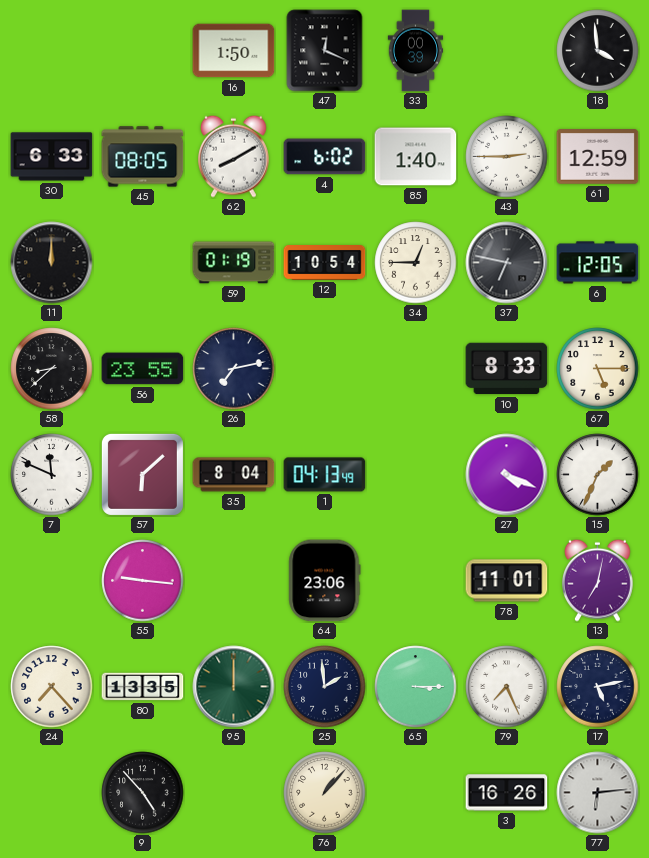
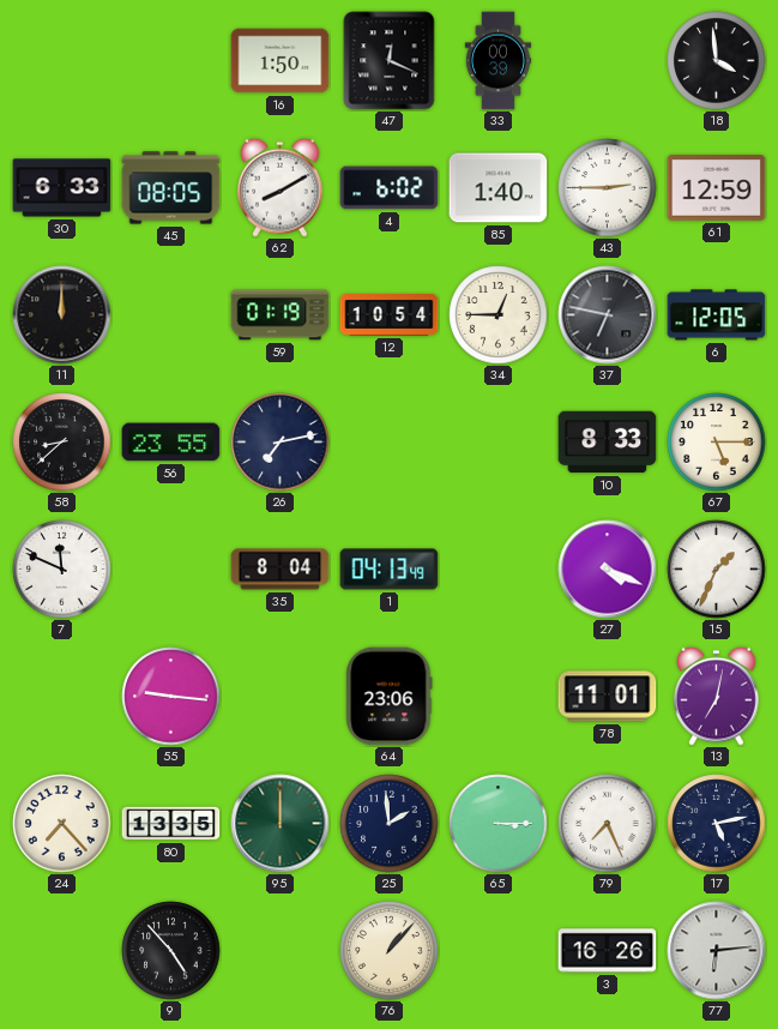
57: 6:08 -> none (142, 474)
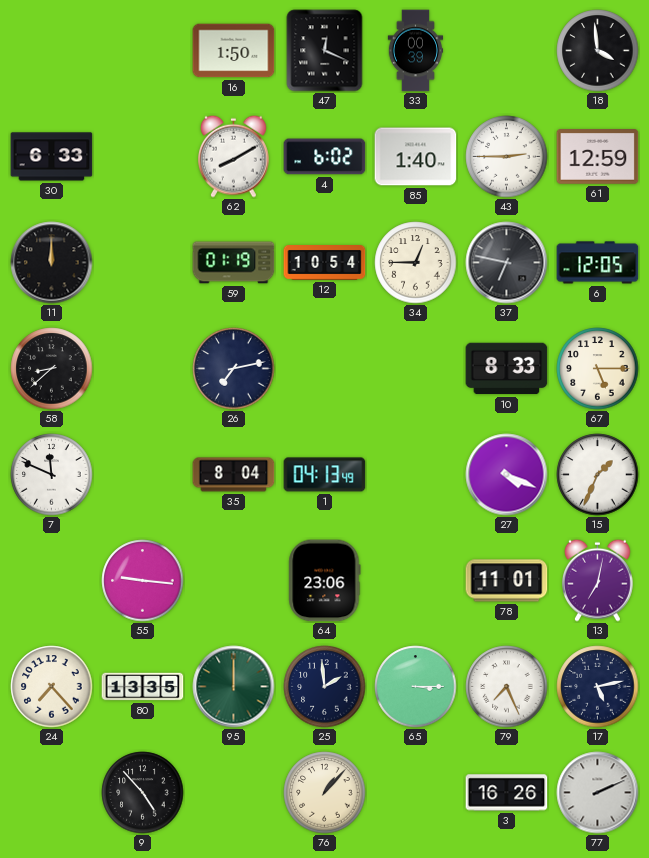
45: 08:05 -> none (171, 188)
56: 23:55 -> none (171, 443)
77: 6:14 -> 2:11 (598, 793)
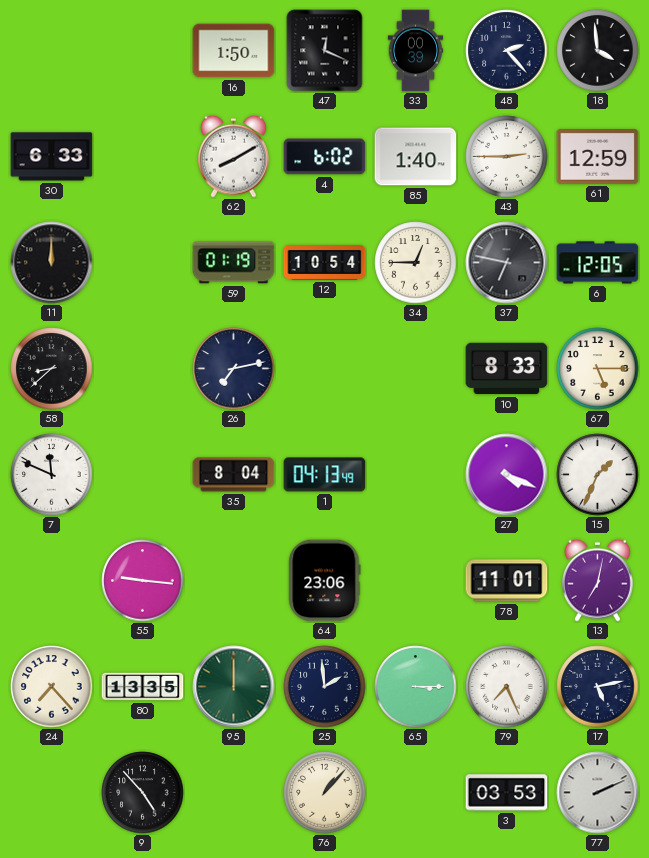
48: none -> 2:23 (507, 51)
3: 16:26 -> 03:53 (507, 793)
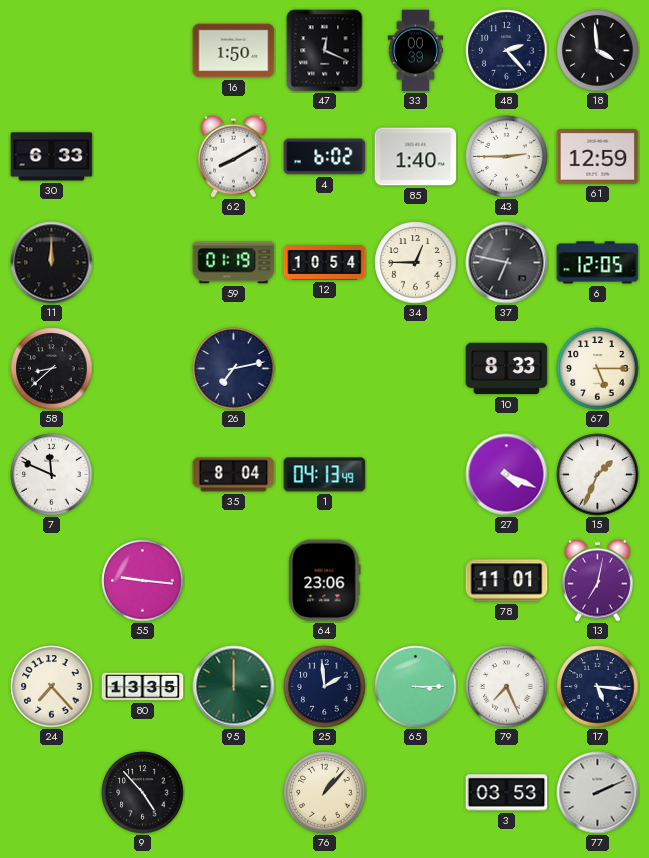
17: 5:13 -> 5:16 (598, 687)
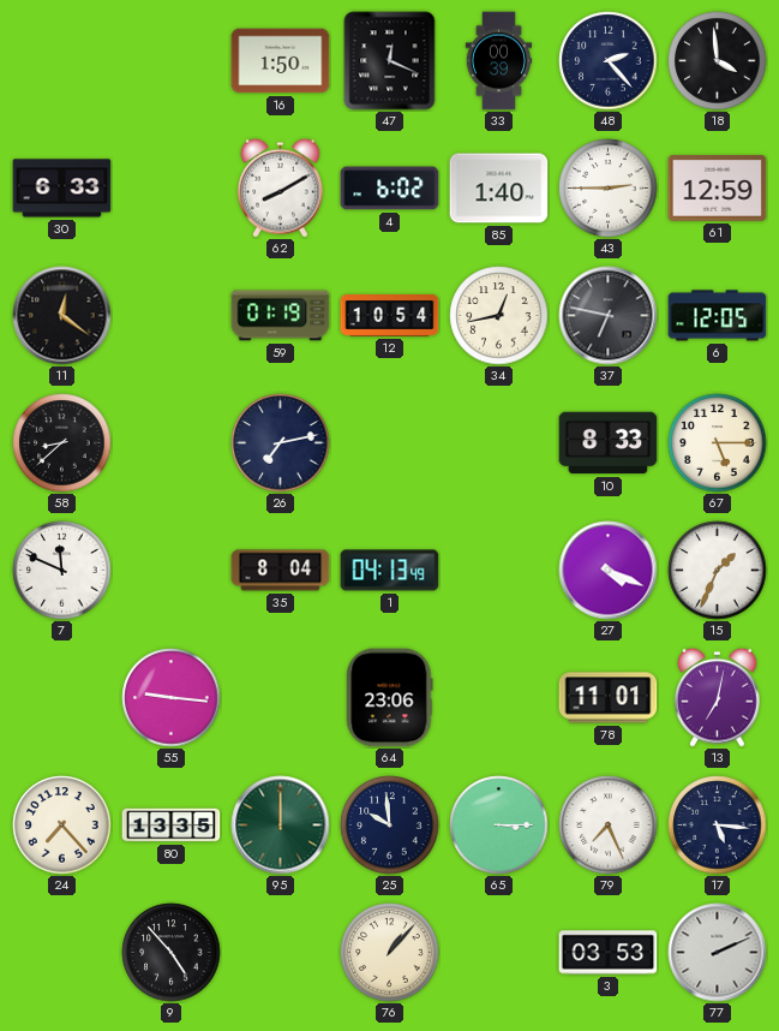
11: 12:00 -> 12:21 (62, 316)
34: 12:45 -> 12:43 (499, 316)
25: 1:59 -> 9:59 (390, 826)
